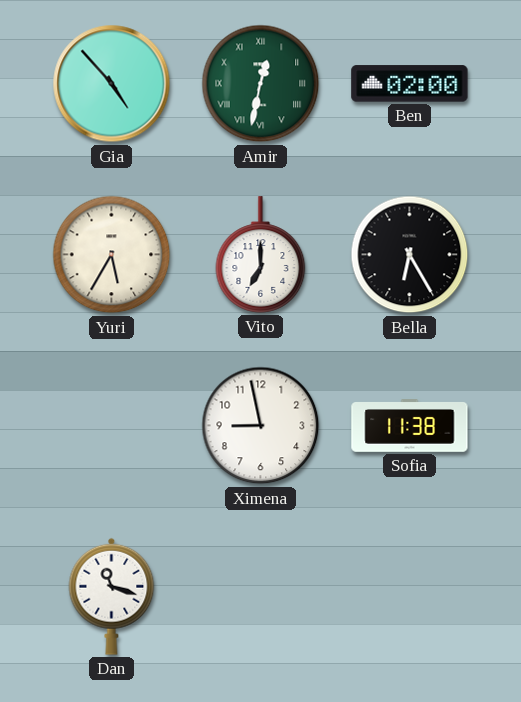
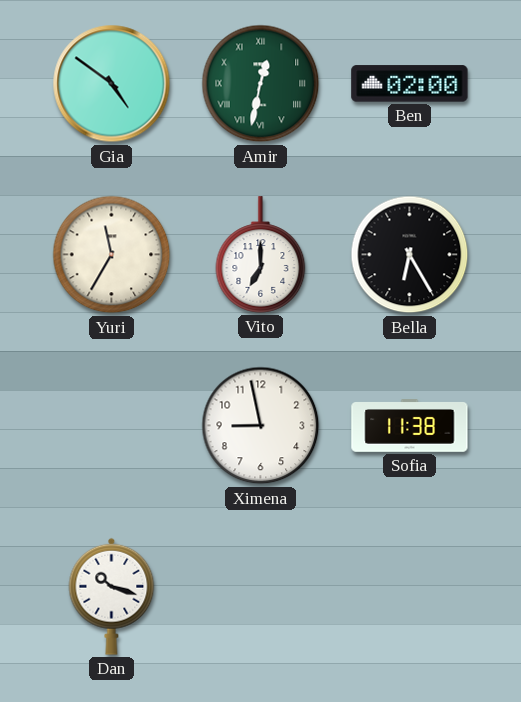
Gia: 4:53 -> 4:51 (112, 84)
Yuri: 5:35 -> 11:35 (112, 255)
Dan: 11:18 -> 10:18 (112, 596)
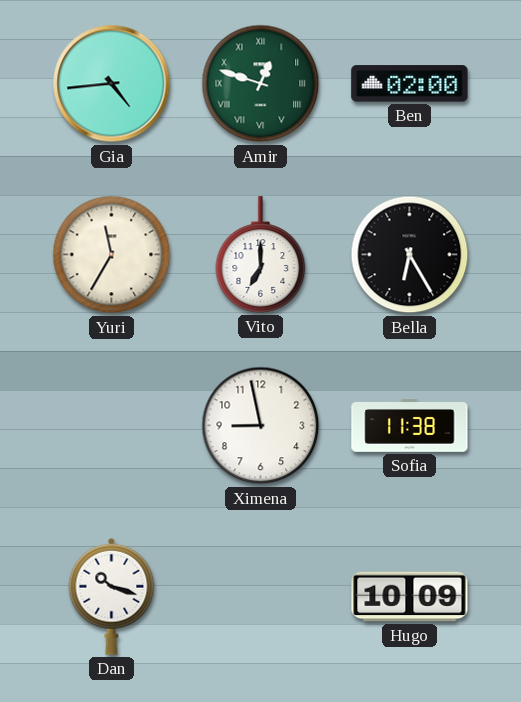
Gia: 4:51 -> 4:44 (112, 84)
Amir: 12:32 -> 12:48 (261, 84)
Hugo: none -> 10:09 (410, 597)
